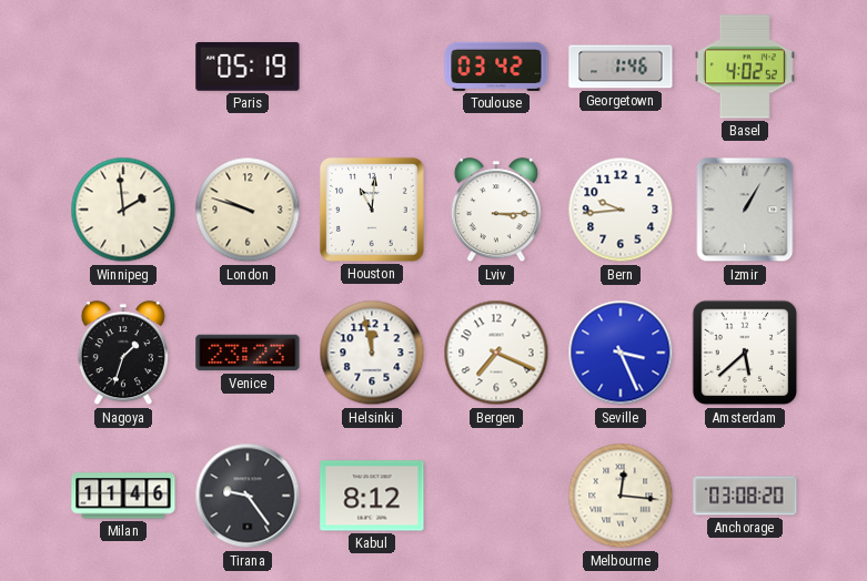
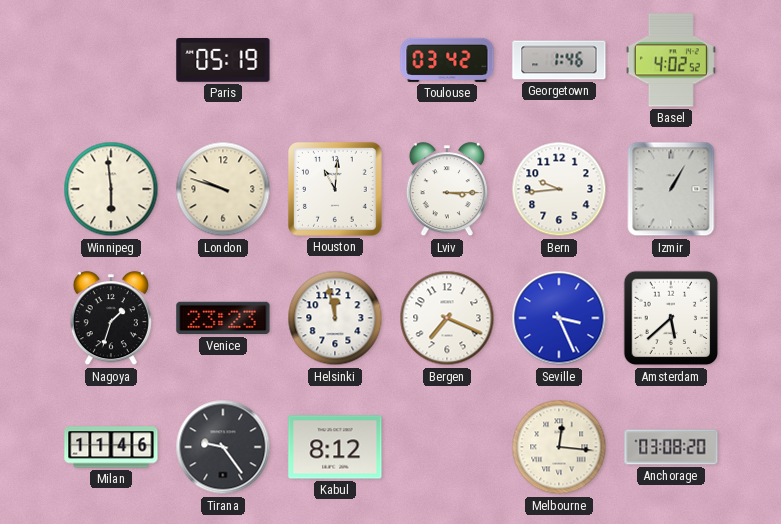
Winnipeg: 1:59 -> 5:59 (111, 189)
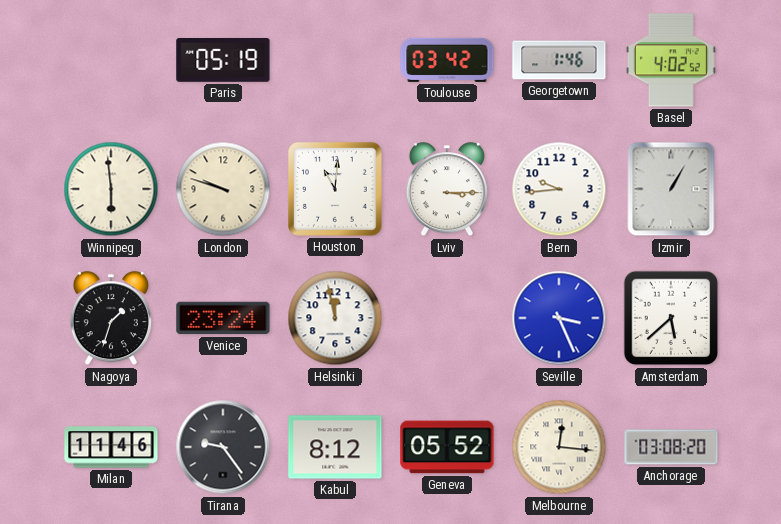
Venice: 23:23 -> 23:24 (223, 318)
Bergen: 7:19 -> none (447, 318)
Geneva: none -> 05:52 (447, 447)
